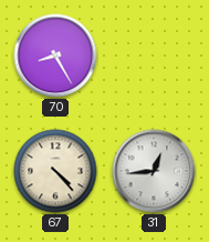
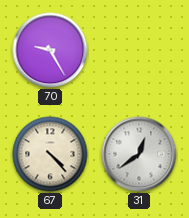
70: 8:25 -> 9:25 (50, 50)
31: 12:44 -> 12:39 (139, 154)
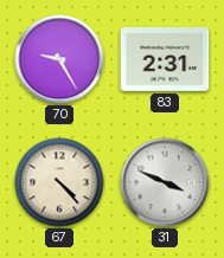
83: none -> 2:31 (165, 60)
31: 12:39 -> 3:49 (165, 182)
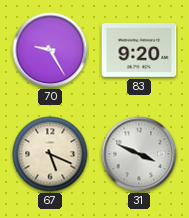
83: 2:31 -> 9:20 (139, 51)
67: 4:23 -> 5:19 (50, 154)
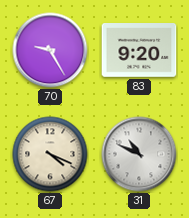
67: 5:19 -> 4:19 (50, 154)
31: 3:49 -> 10:49 (139, 154)
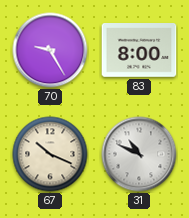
83: 9:20 -> 8:00 (139, 51)
67: 4:19 -> 10:19 (50, 154)
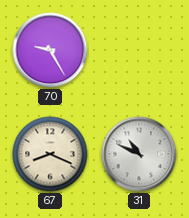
83: 8:00 -> none (139, 51)
67: 10:19 -> 8:19 (50, 154)
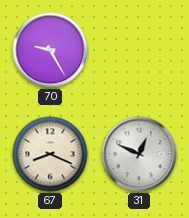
31: 10:49 -> 12:49 (139, 154)
